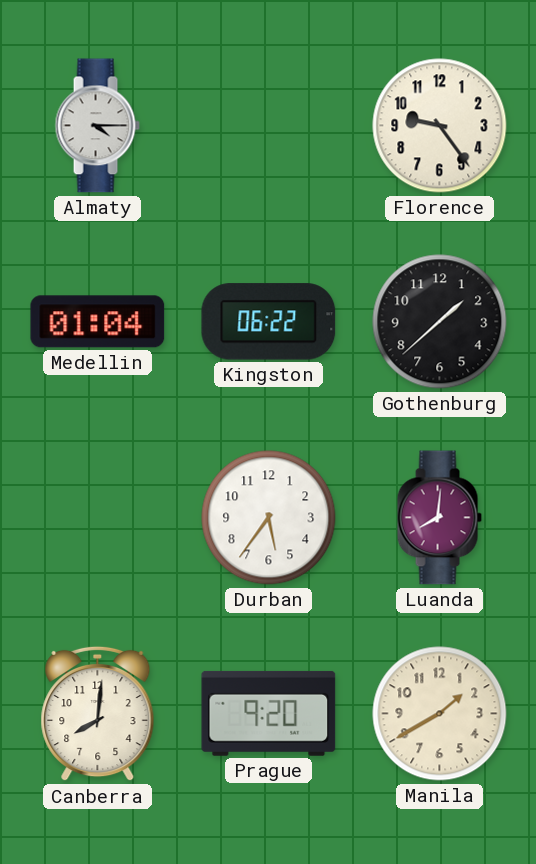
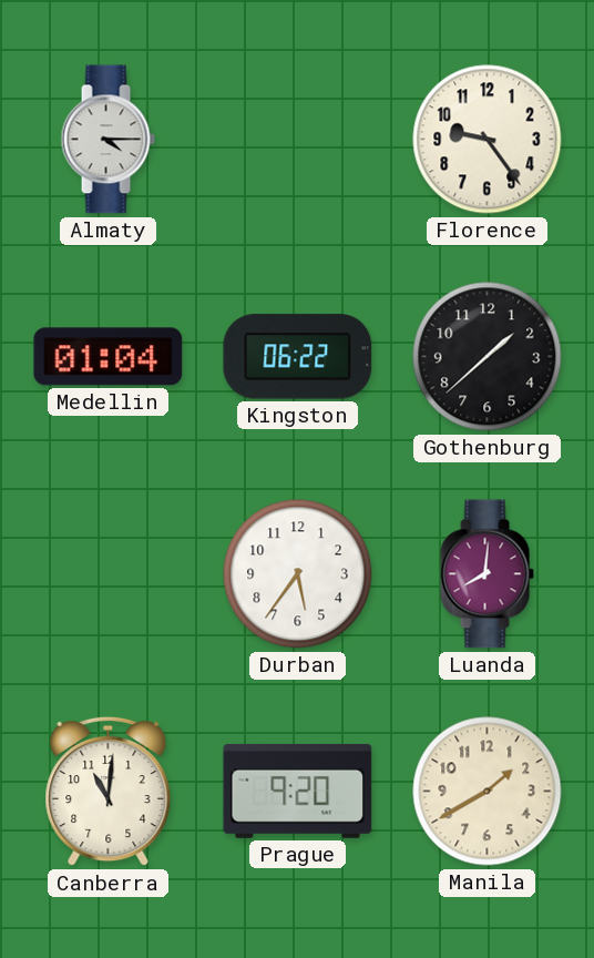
Canberra: 8:01 -> 11:01 (109, 792)
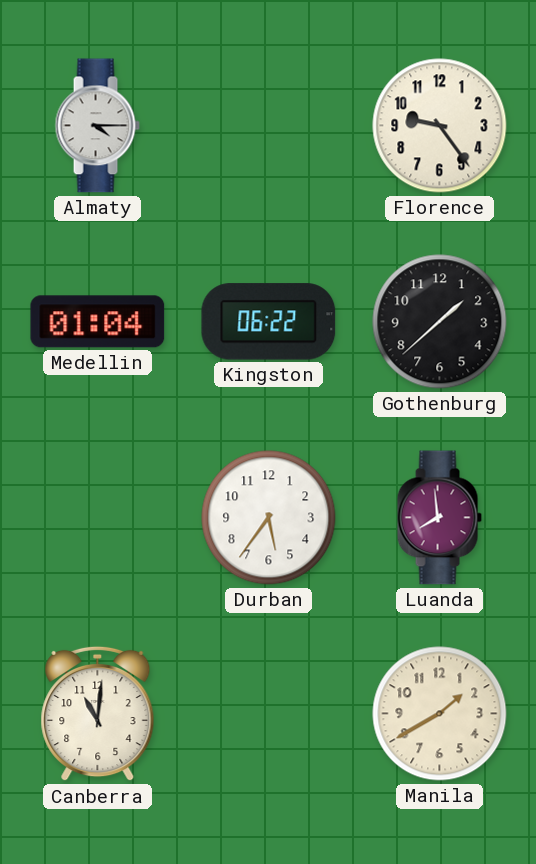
Luanda: 8:01 -> 7:59 (439, 518)
Prague: 9:20 -> none (298, 791)
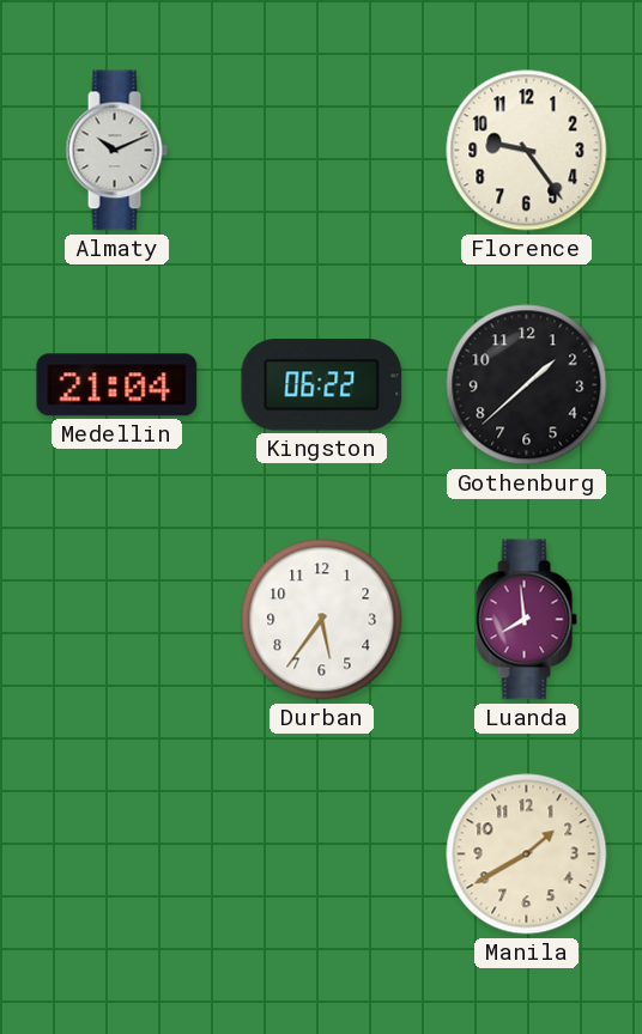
Almaty: 4:15 -> 10:11 (116, 151)
Medellin: 01:04 -> 21:04 (117, 385)
Canberra: 11:01 -> none (98, 714)
